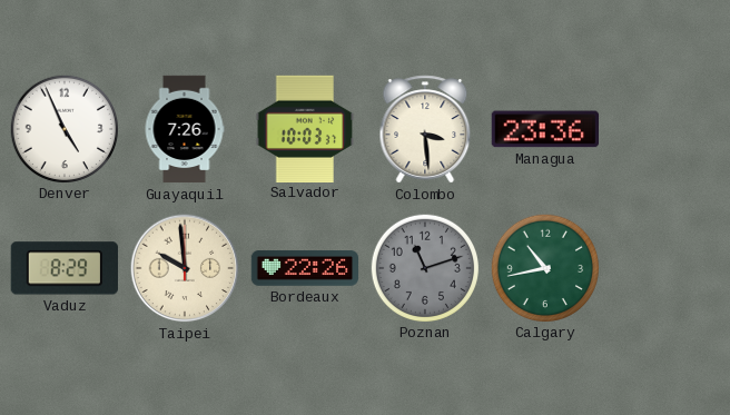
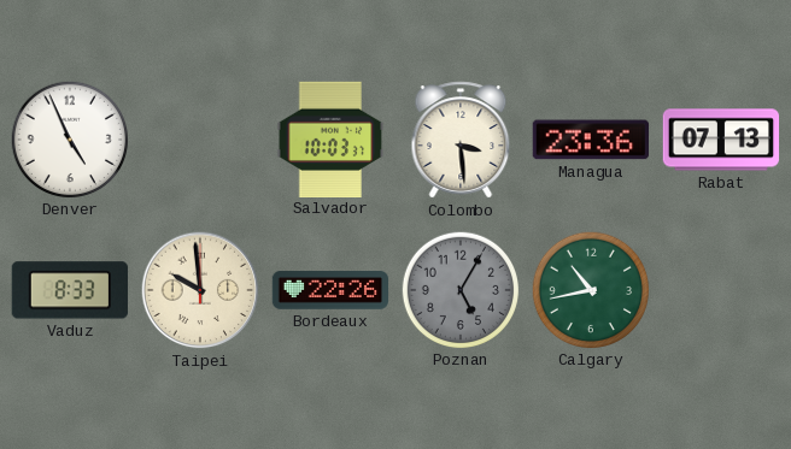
Guayaquil: 7:26 -> none (185, 129)
Rabat: none -> 07:13 (721, 140)
Vaduz: 8:29 -> 8:33 (70, 290)
Poznan: 11:12 -> 5:05 (459, 289)
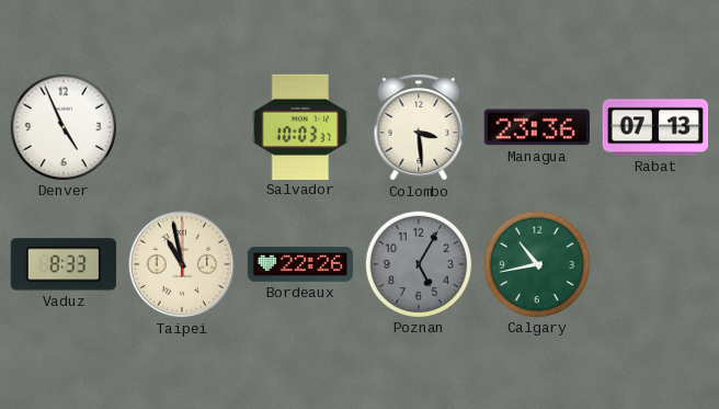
Taipei: 9:59 -> 10:58 (182, 264)
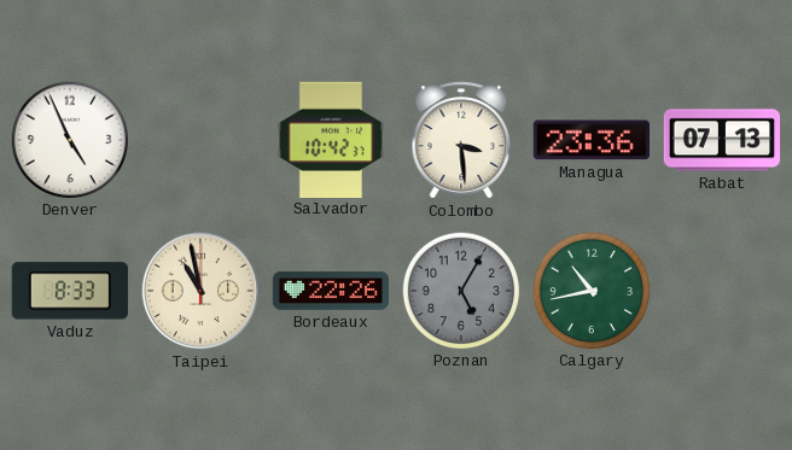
Salvador: 10:03 -> 10:42 (331, 139)
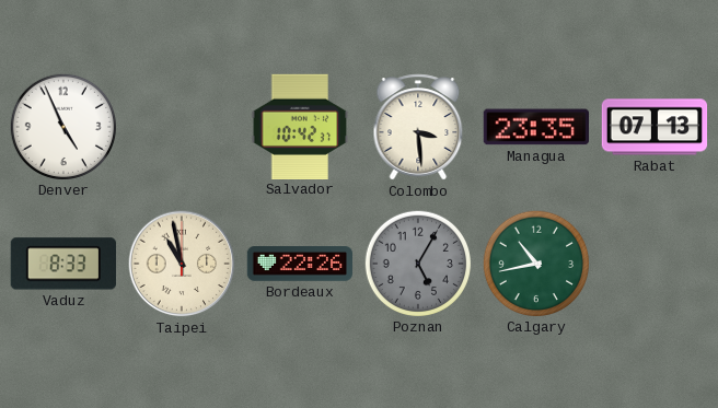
Managua: 23:36 -> 23:35 (535, 127)
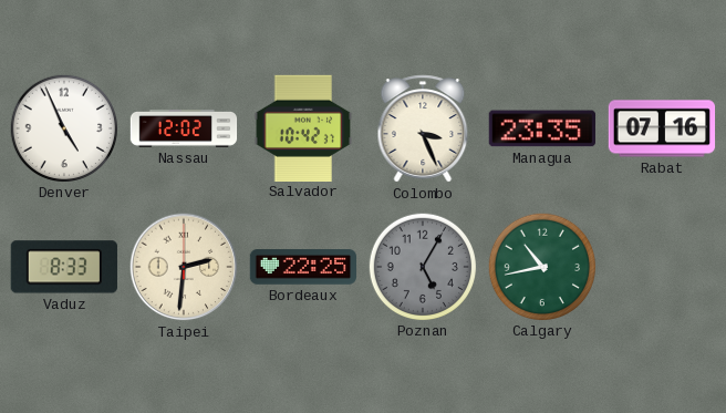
Nassau: none -> 12:02 (184, 130)
Colombo: 3:29 -> 3:26 (423, 128)
Rabat: 07:13 -> 07:16 (662, 128)
Taipei: 10:58 -> 2:31 (184, 267)
Bordeaux: 22:26 -> 22:25 (303, 267)
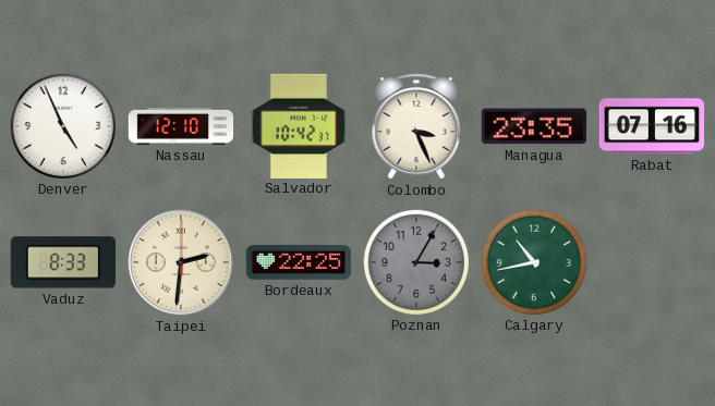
Nassau: 12:02 -> 12:10 (181, 127)
Poznan: 5:05 -> 3:05 (415, 261)
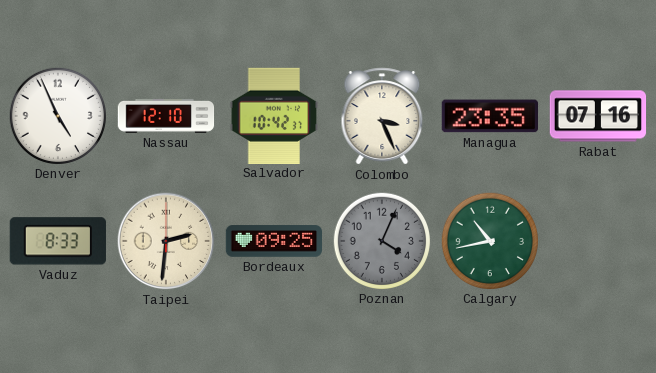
Bordeaux: 22:25 -> 09:25 (274, 241)
Poznan: 3:05 -> 4:04 (381, 240)
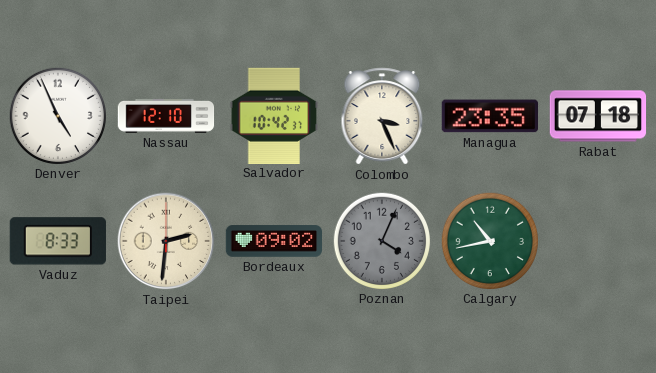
Rabat: 07:16 -> 07:18 (598, 116)
Bordeaux: 09:25 -> 09:02 (274, 241)
